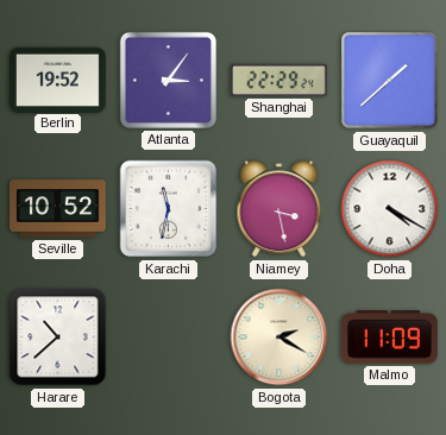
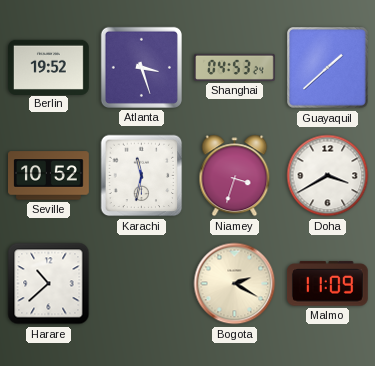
Atlanta: 3:06 -> 3:27 (141, 67)
Shanghai: 22:29 -> 04:53 (235, 67)
Niamey: 3:28 -> 3:33 (235, 176)
Doha: 4:20 -> 3:40 (328, 176)
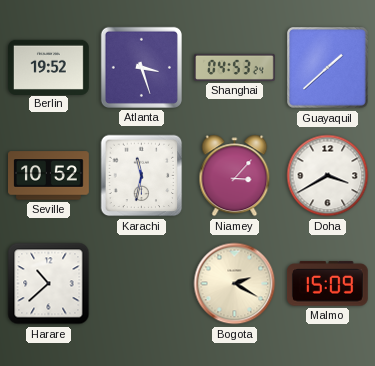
Niamey: 3:33 -> 3:07 (235, 176)
Malmo: 11:09 -> 15:09 (327, 284)
